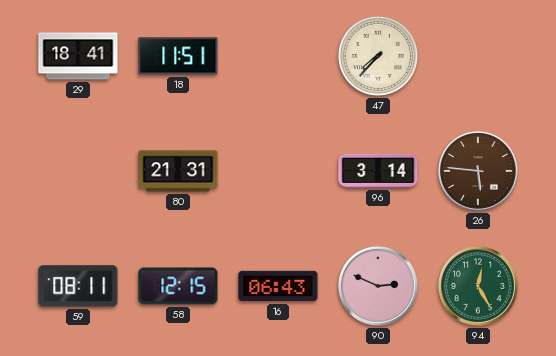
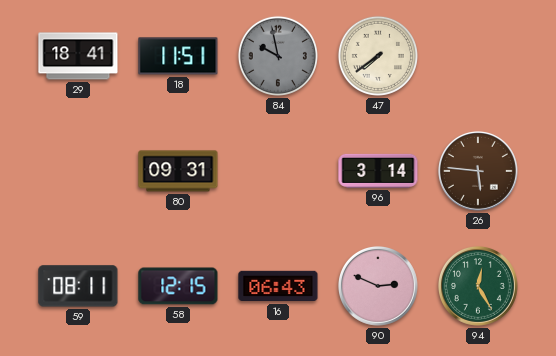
84: none -> 9:58 (278, 56)
47: 7:37 -> 7:39 (378, 56)
80: 21:31 -> 09:31 (178, 171)
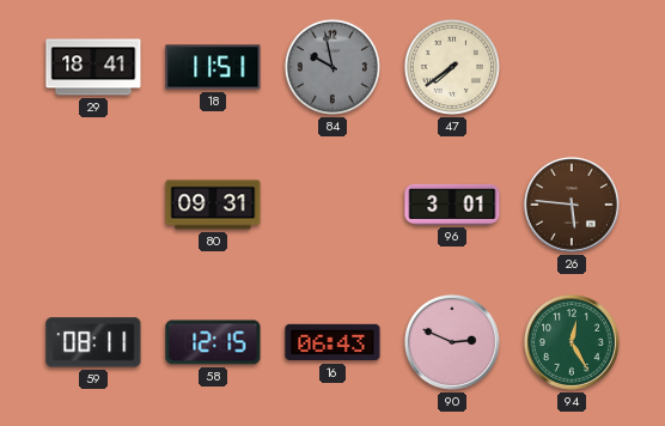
96: 3:14 -> 3:01 (452, 205)
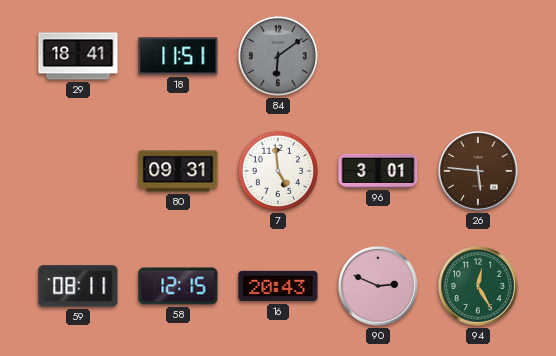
84: 9:58 -> 6:09 (278, 56)
47: 7:39 -> none (452, 67)
7: none -> 4:59 (278, 171)
16: 06:43 -> 20:43 (278, 286)
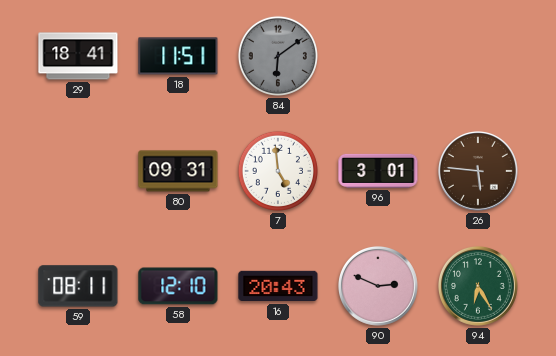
58: 12:15 -> 12:10 (178, 286)
94: 12:25 -> 6:25 (478, 286)
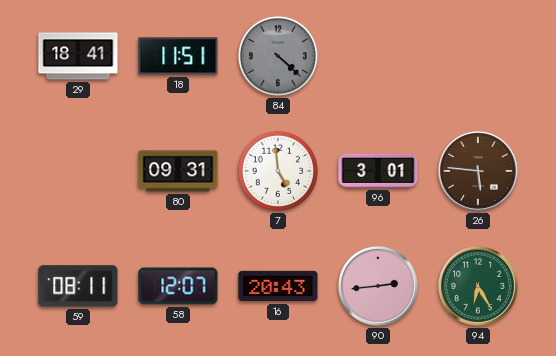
84: 6:09 -> 4:22 (278, 56)
58: 12:10 -> 12:07 (178, 286)
90: 2:49 -> 2:44 (378, 286)
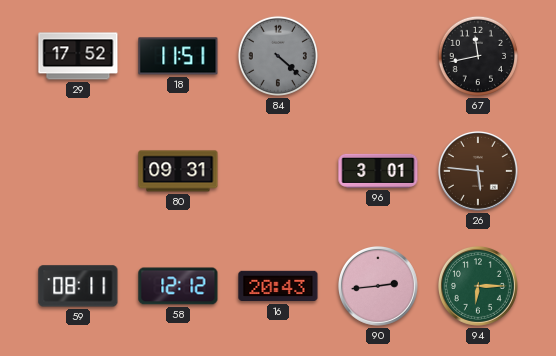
29: 18:41 -> 17:52 (78, 56)
67: none -> 11:43 (478, 56)
7: 4:59 -> none (278, 171)
58: 12:07 -> 12:12 (178, 286)
94: 6:25 -> 6:15 (478, 286)
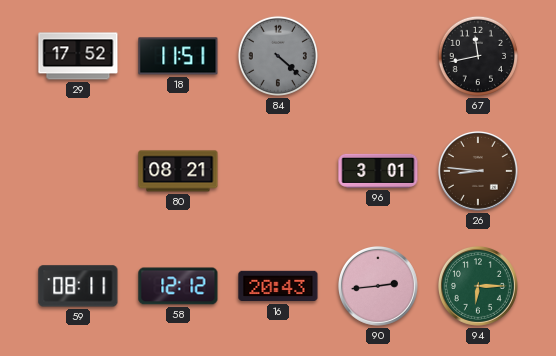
80: 09:31 -> 08:21 (178, 171)
26: 5:46 -> 8:46 (478, 171)
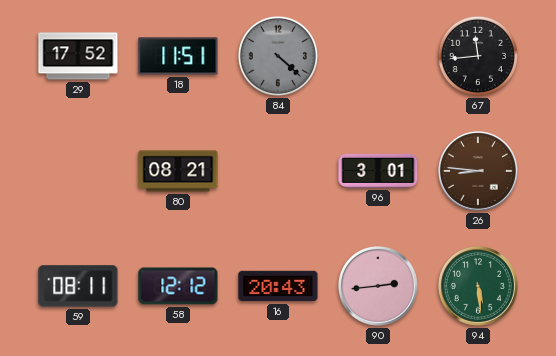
67: 11:43 -> 11:44 (478, 56)
94: 6:15 -> 5:29 (478, 286)
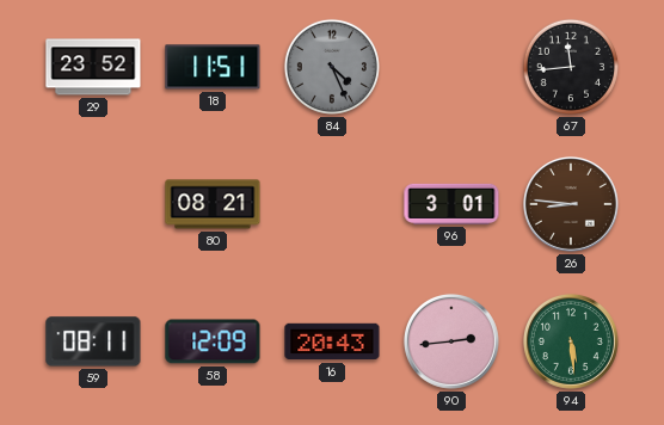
29: 17:52 -> 23:52 (93, 67)
84: 4:22 -> 4:26 (332, 67)
58: 12:12 -> 12:09 (213, 341)
